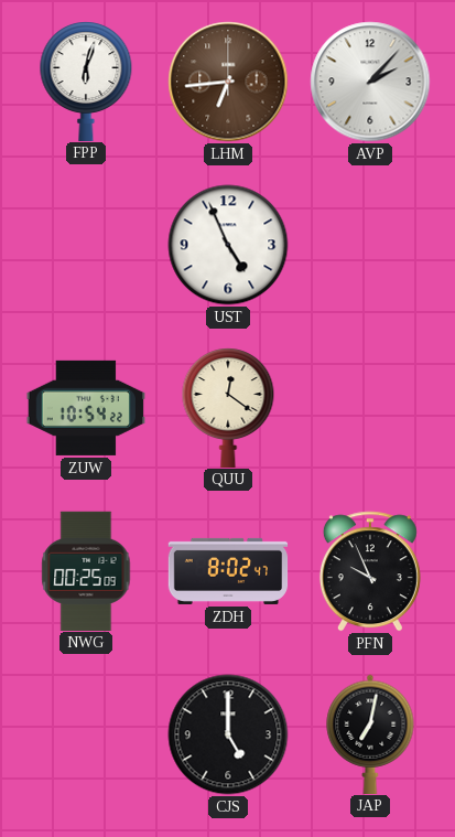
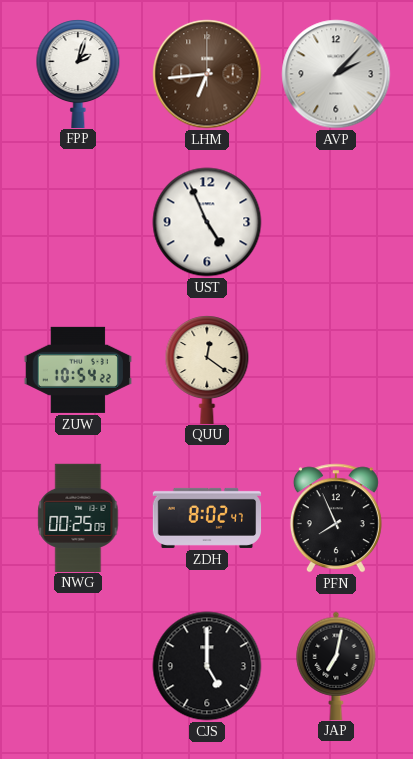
FPP: 6:03 -> 2:03 (78, 73)
PFN: 9:56 -> 7:56 (336, 518)
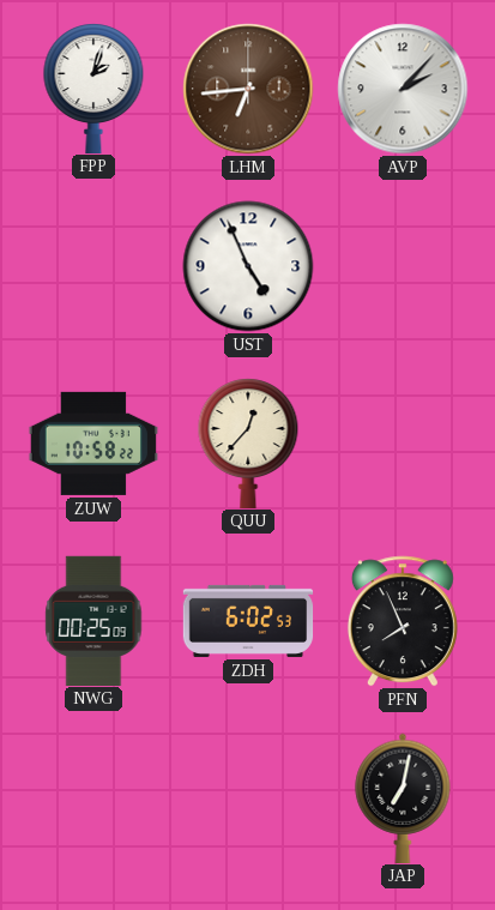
ZUW: 10:54 -> 10:58 (92, 444)
QUU: 12:21 -> 12:37 (248, 442)
ZDH: 8:02 -> 6:02 (248, 621)
CJS: 5:00 -> none (207, 666)
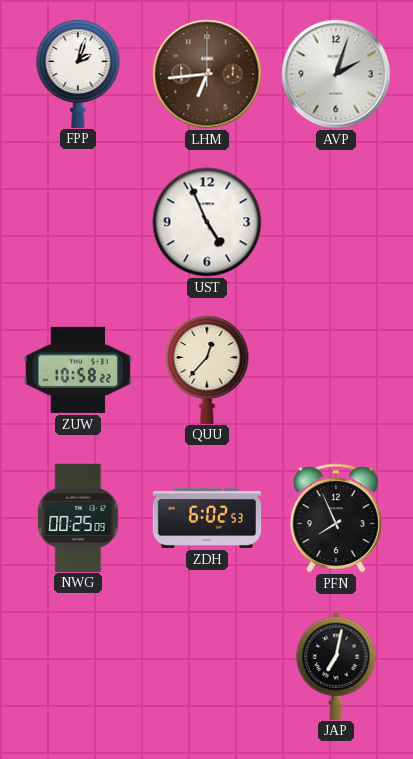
AVP: 2:07 -> 2:03 (336, 74)
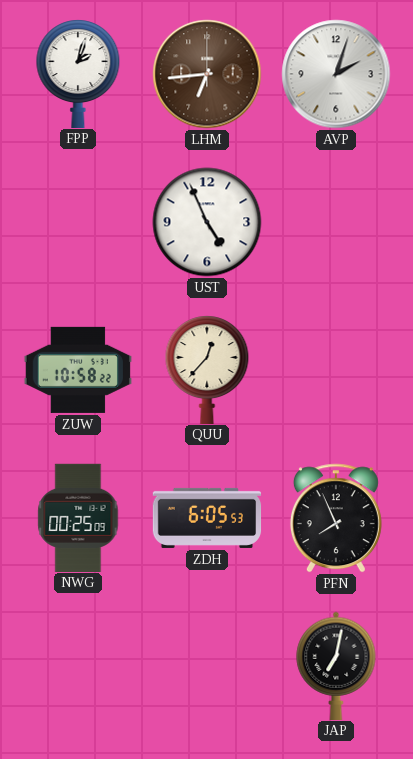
ZDH: 6:02 -> 6:05 (207, 518)
